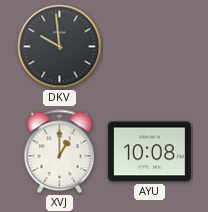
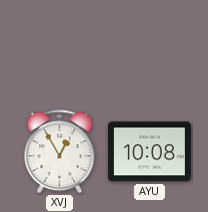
DKV: 9:59 -> none (60, 47)
XVJ: 1:00 -> 12:55 (60, 152)
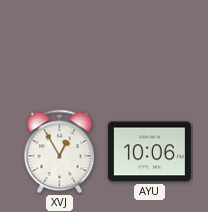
AYU: 10:08 -> 10:06 (149, 152)
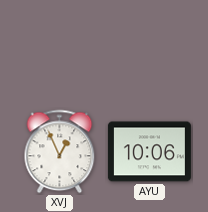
XVJ: 12:55 -> 12:56 (60, 152)
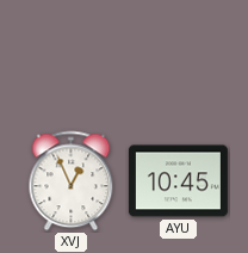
AYU: 10:06 -> 10:45 (178, 181)
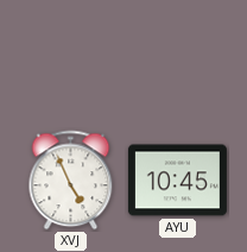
XVJ: 12:56 -> 4:56 (71, 181)
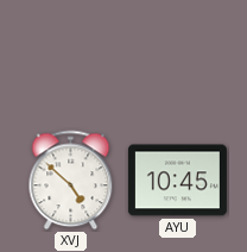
XVJ: 4:56 -> 4:52 (71, 181)
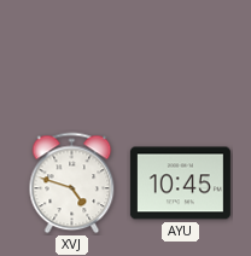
XVJ: 4:52 -> 4:48 (72, 184)
